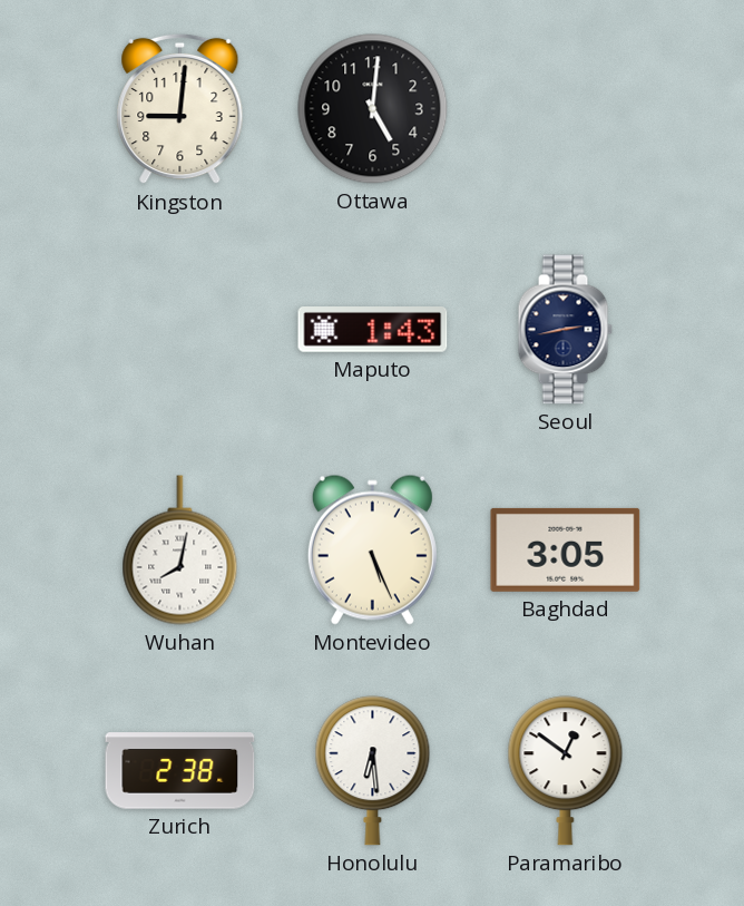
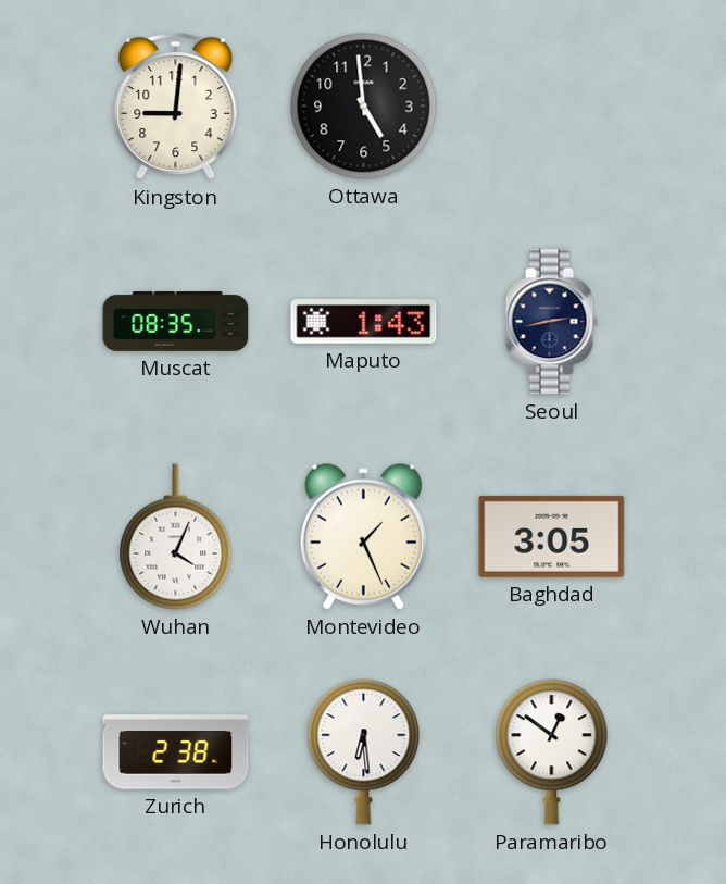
Ottawa: 5:01 -> 4:59 (364, 107)
Muscat: none -> 08:35 (176, 322)
Wuhan: 8:02 -> 4:04 (176, 537)
Montevideo: 5:26 -> 1:26 (363, 536)
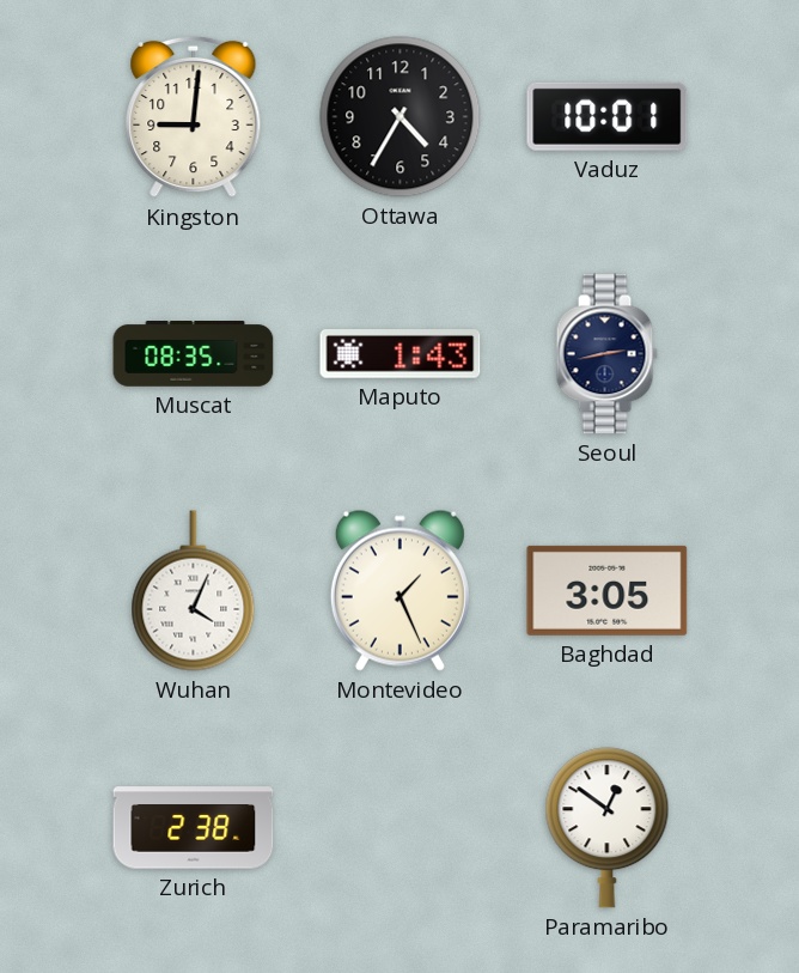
Ottawa: 4:59 -> 4:35 (401, 117)
Vaduz: none -> 10:01 (608, 116)
Honolulu: 6:29 -> none (364, 752)
